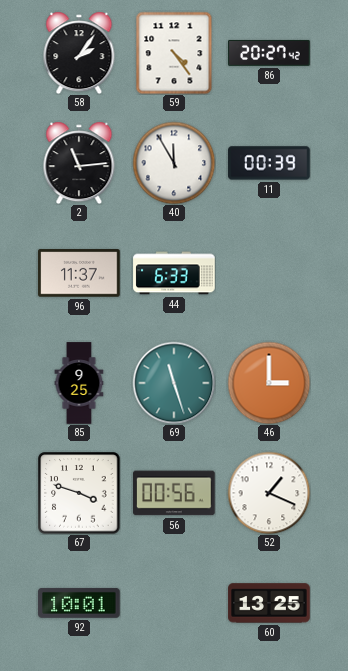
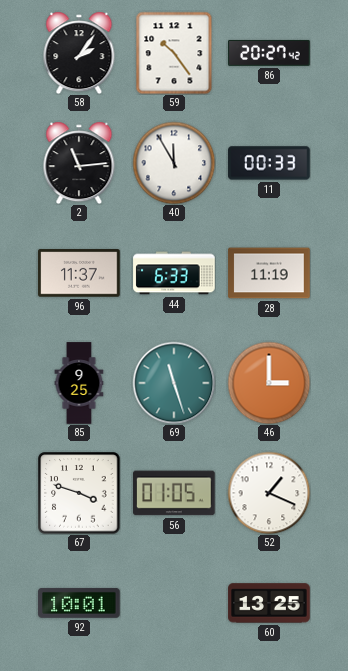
59: 4:24 -> 10:24 (174, 53)
11: 00:39 -> 00:33 (269, 163)
28: none -> 11:19 (269, 273)
56: 00:56 -> 01:05 (174, 493)
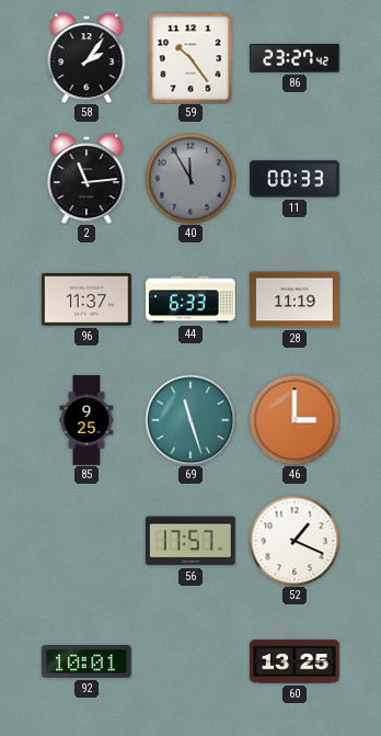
86: 20:27 -> 23:27 (295, 58)
40 dial: white -> grey (190, 179)
67: 3:48 -> none (79, 493)
56: 01:05 -> 17:57 (190, 541)
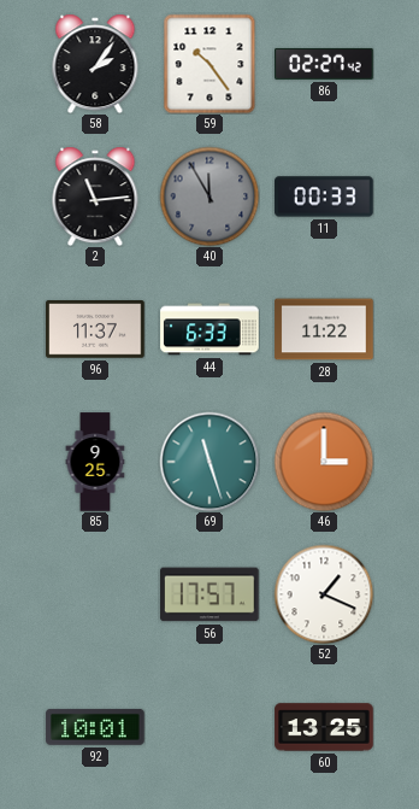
86: 23:27 -> 02:27 (324, 64)
28: 11:19 -> 11:22 (324, 329)
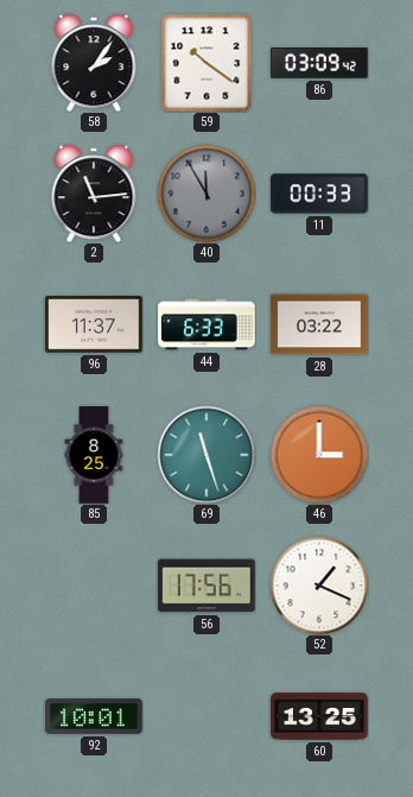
59: 10:24 -> 10:21 (206, 63)
86: 02:27 -> 03:09 (319, 63)
28: 11:22 -> 03:22 (319, 324)
85: 9:25 -> 8:25 (94, 455)
56: 17:57 -> 17:56 (206, 586)
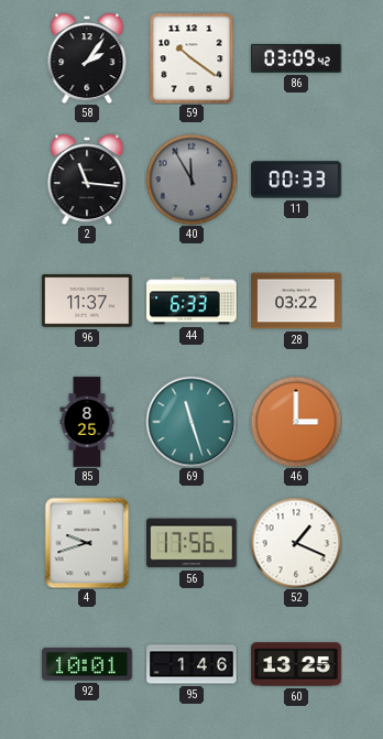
2: 11:14 -> 11:16 (87, 180)
4: none -> 9:42 (87, 543)
95: none -> 1:46 (191, 664)
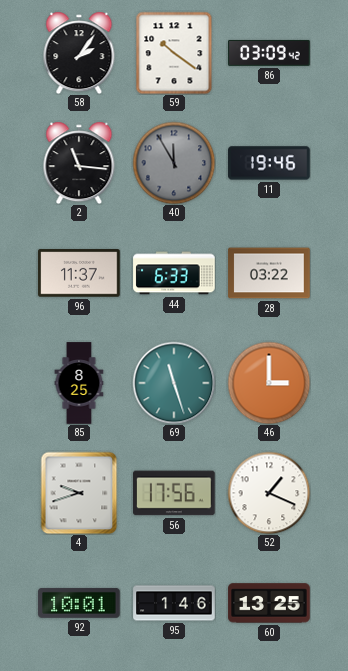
11: 00:33 -> 19:46 (269, 163)
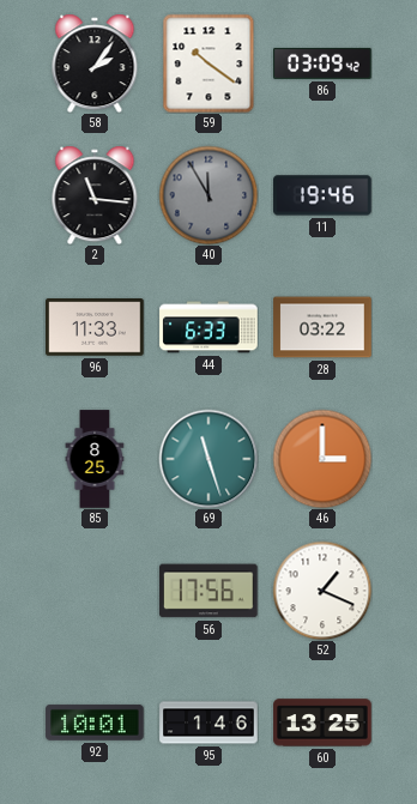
96: 11:37 -> 11:33 (95, 327)
4: 9:42 -> none (79, 493)
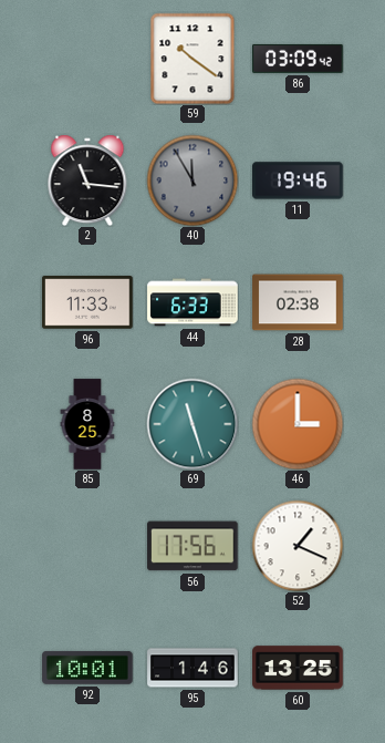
58: 2:06 -> none (95, 64)
28: 03:22 -> 02:38 (298, 302)
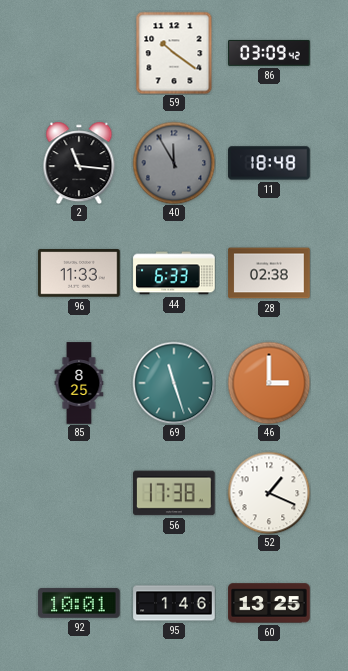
11: 19:46 -> 18:48 (269, 163)
56: 17:56 -> 17:38 (174, 493)
